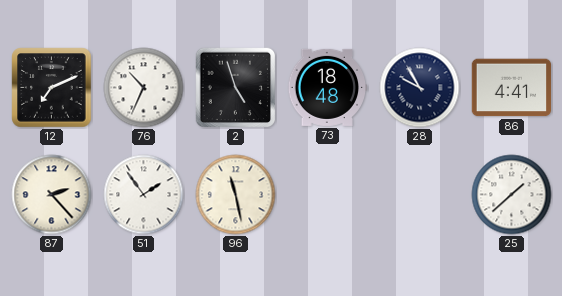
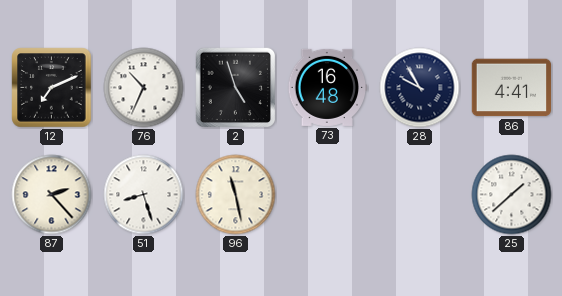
73: 18:48 -> 16:48 (328, 87)
51: 1:54 -> 8:27 (144, 195)
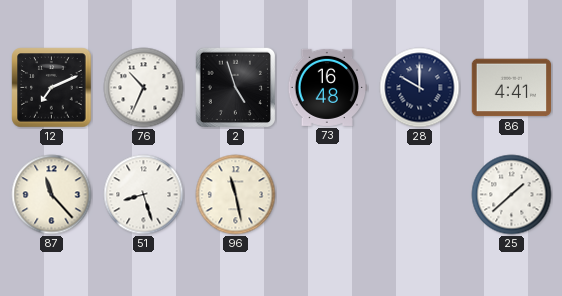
28: 9:55 -> 10:00 (420, 88)
87: 2:23 -> 11:23 (52, 195)
